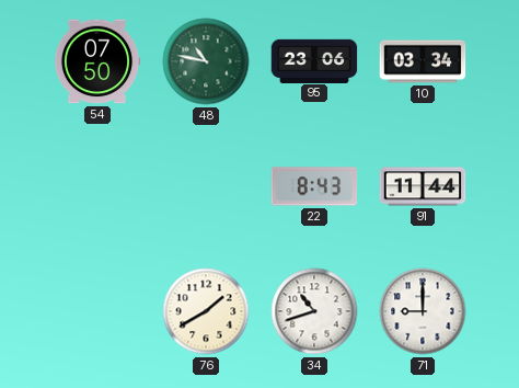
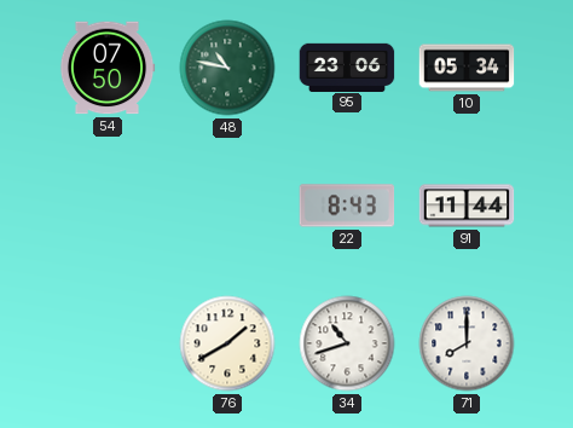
10: 03:34 -> 05:34 (467, 68)
71: 9:00 -> 8:00 (467, 343)
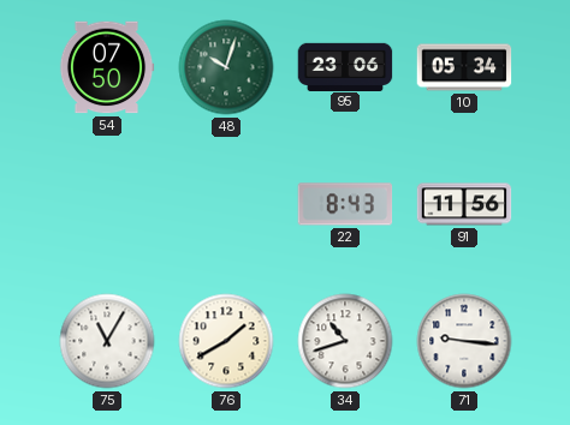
48: 10:47 -> 10:03 (226, 67)
91: 11:44 -> 11:56 (464, 204)
75: none -> 11:05 (107, 341)
71: 8:00 -> 9:16 (464, 341)
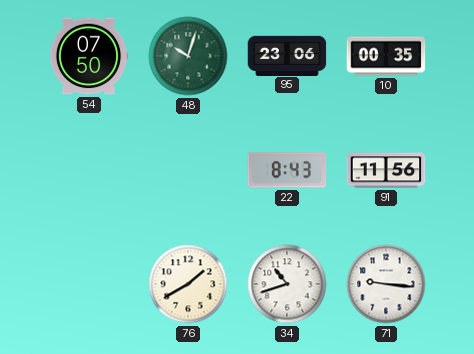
10: 05:34 -> 00:35 (386, 56)
75: 11:05 -> none (107, 341)
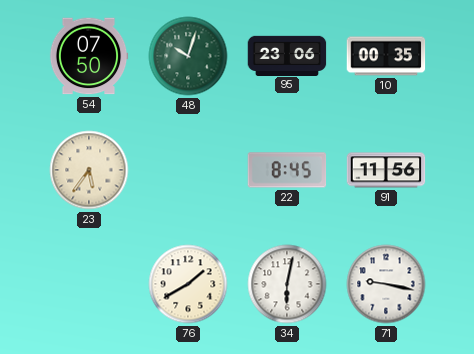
23: none -> 5:36 (89, 170)
22: 8:43 -> 8:45 (287, 170)
34: 10:42 -> 6:02 (287, 284)
71: 9:16 -> 9:17 (386, 284)
